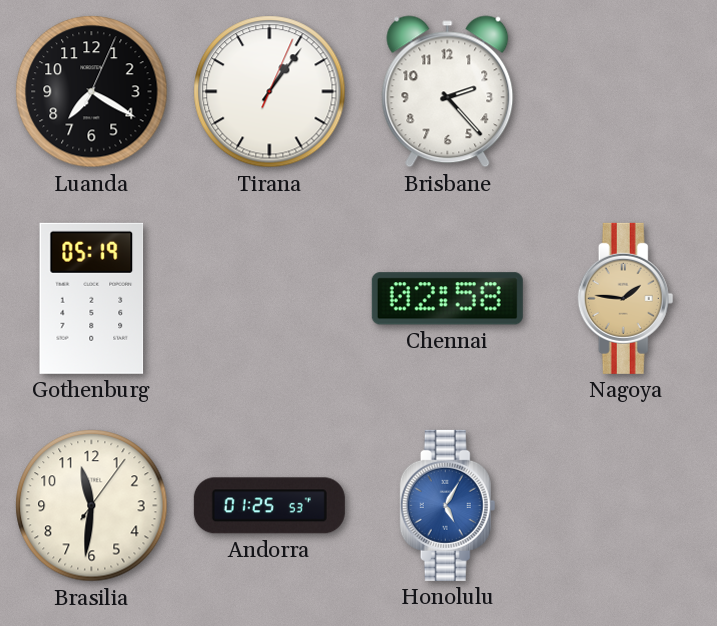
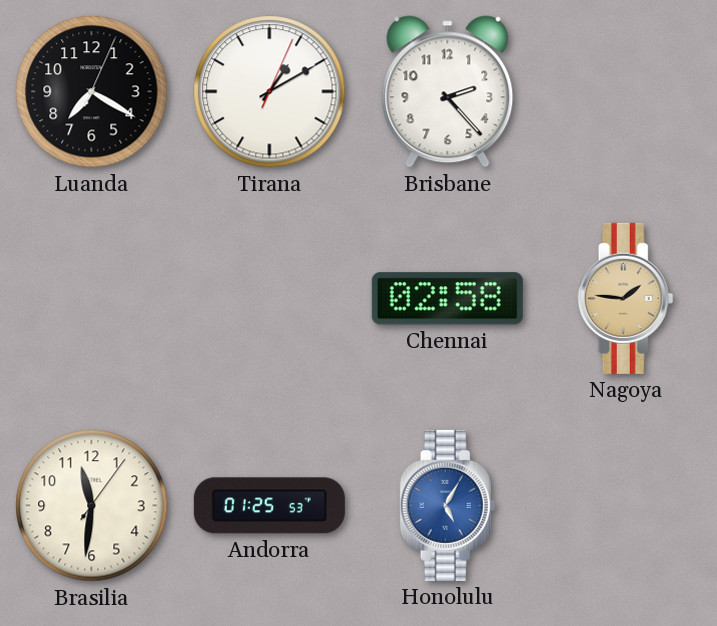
Tirana: 1:06 -> 1:10 (270, 92)
Gothenburg: 05:19 -> none (92, 298)
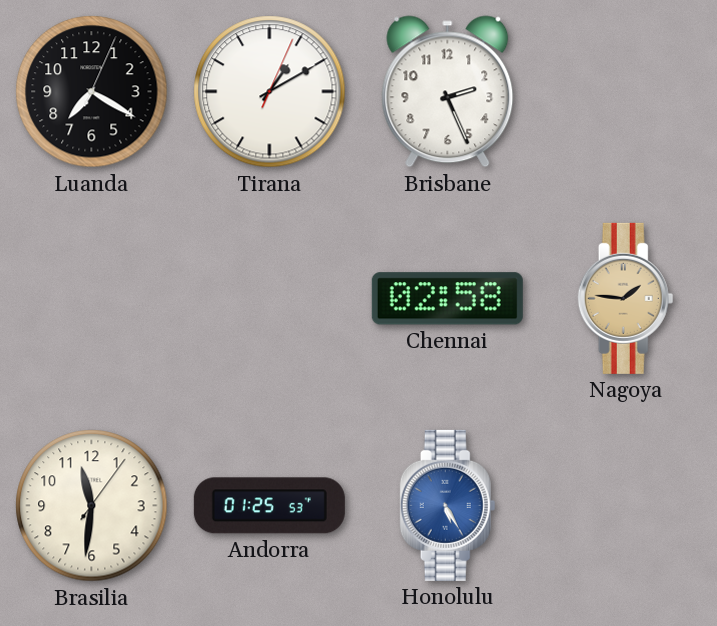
Brisbane: 2:23 -> 2:26 (448, 92)
Honolulu: 5:05 -> 5:25 (448, 505)
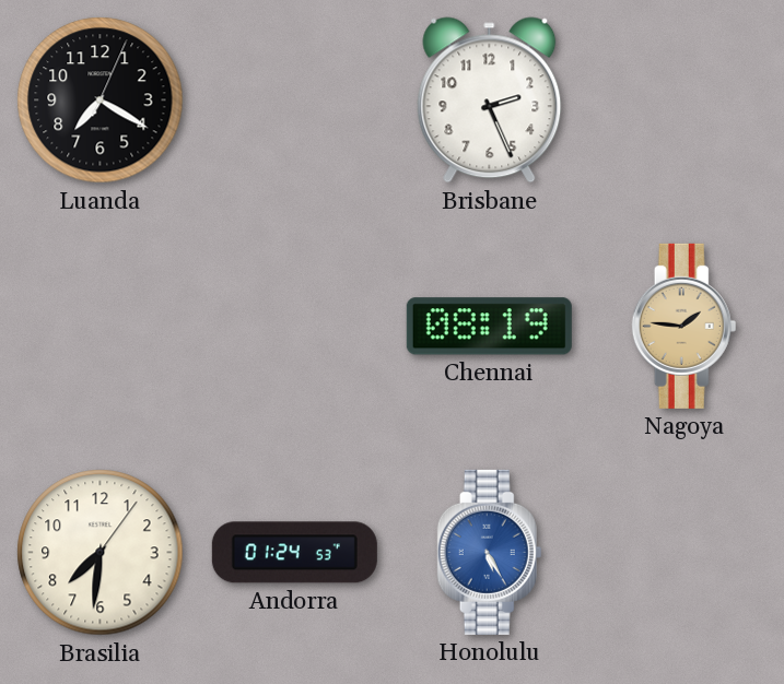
Tirana: 1:10 -> none (270, 92)
Chennai: 02:58 -> 08:19 (489, 327)
Brasilia: 11:31 -> 7:31 (101, 553)
Andorra: 01:25 -> 01:24 (294, 553)
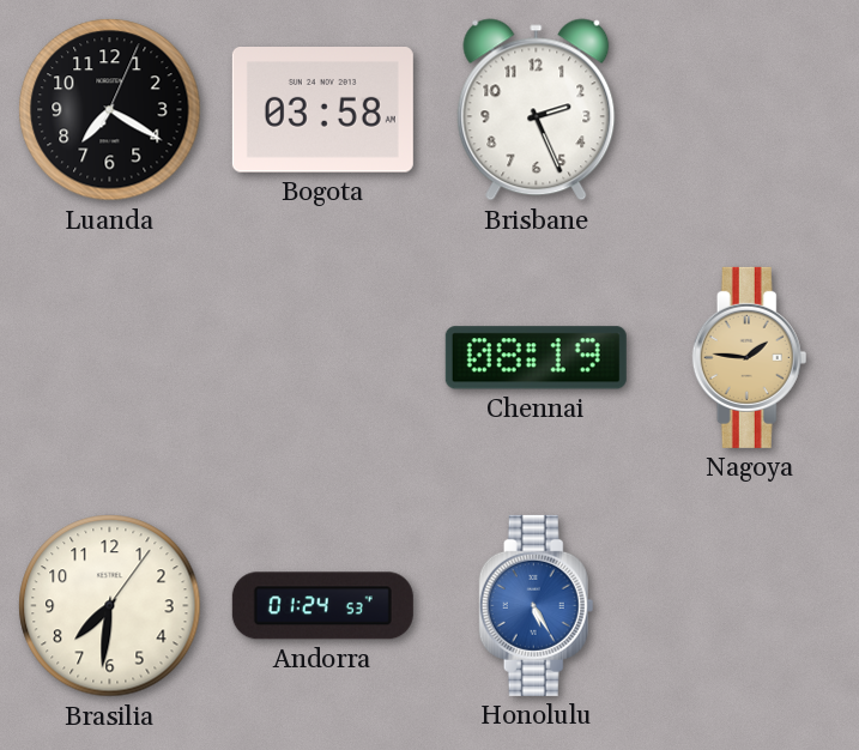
Bogota: none -> 03:58 (322, 110)
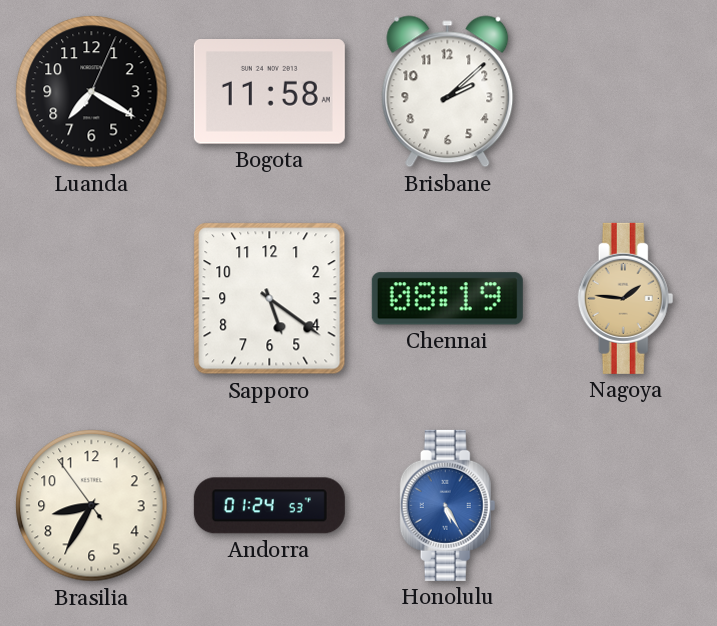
Bogota: 03:58 -> 11:58 (269, 92)
Brisbane: 2:26 -> 2:08 (448, 92)
Sapporo: none -> 5:21 (270, 299)
Brasilia: 7:31 -> 8:34 (92, 506)
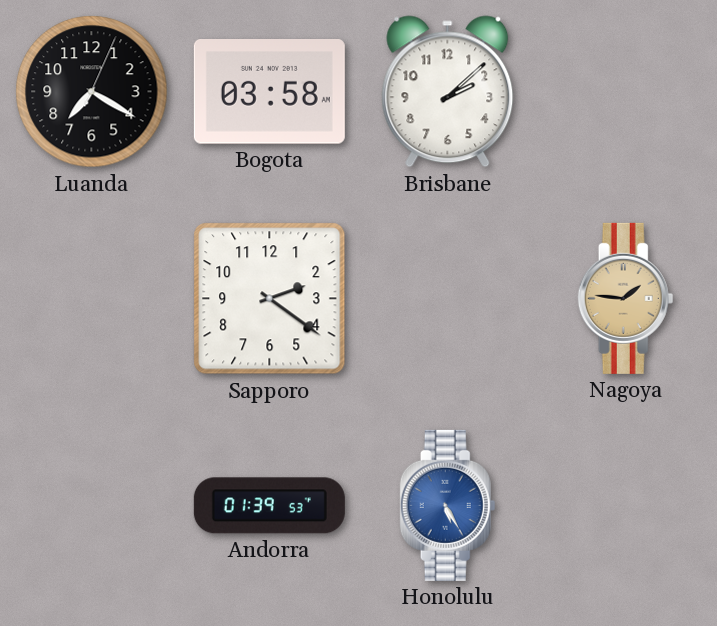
Bogota: 11:58 -> 03:58 (269, 92)
Sapporo: 5:21 -> 2:21 (270, 299)
Chennai: 08:19 -> none (447, 299)
Brasilia: 8:34 -> none (92, 506)
Andorra: 01:24 -> 01:39 (269, 506)
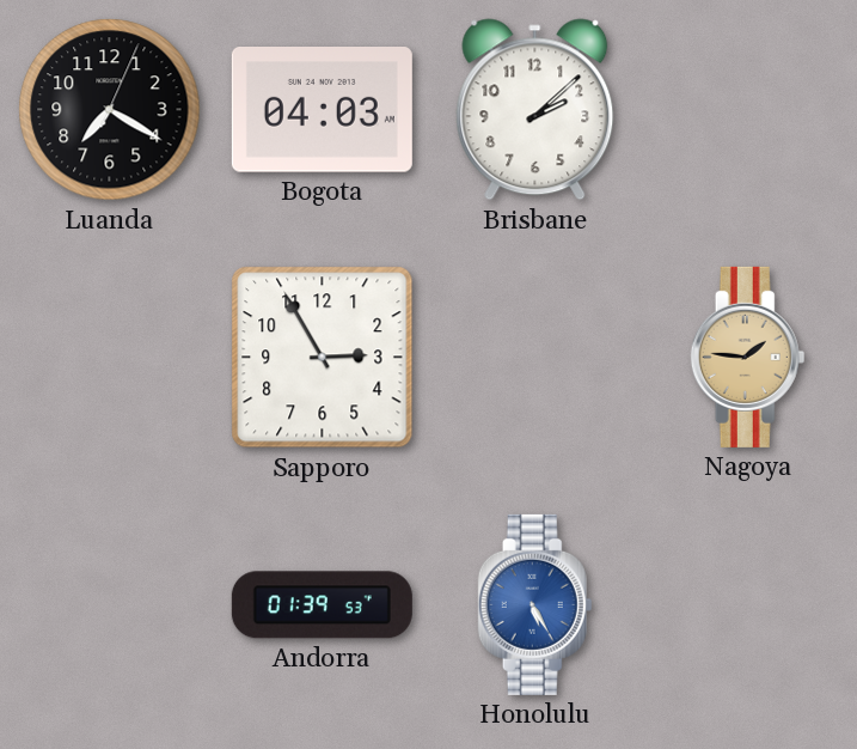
Bogota: 03:58 -> 04:03 (322, 110)
Sapporo: 2:21 -> 2:55 (323, 358)
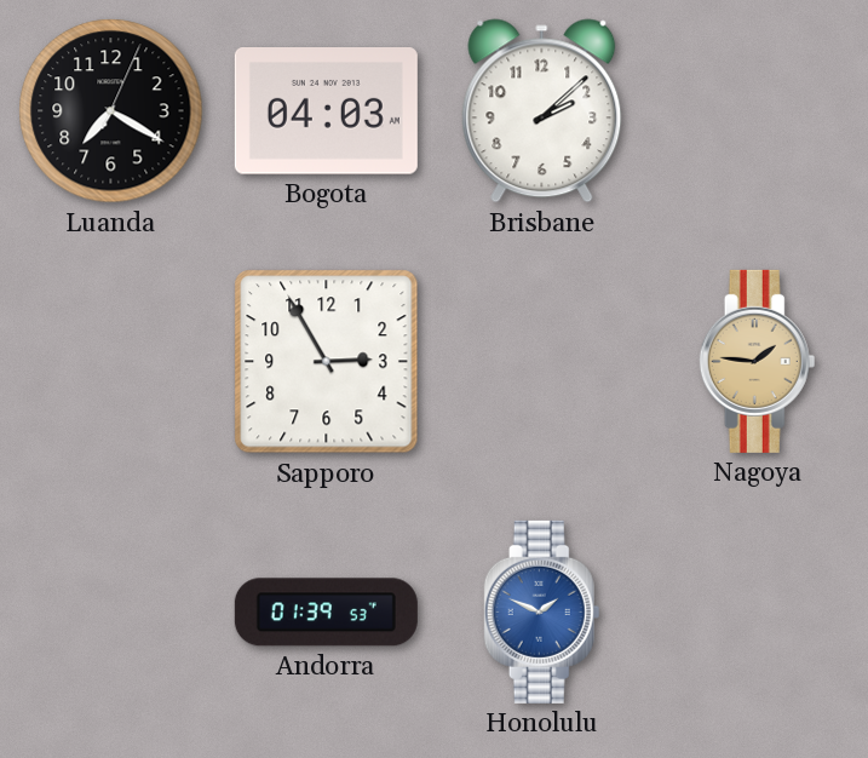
Honolulu: 5:25 -> 1:49 (542, 611)
